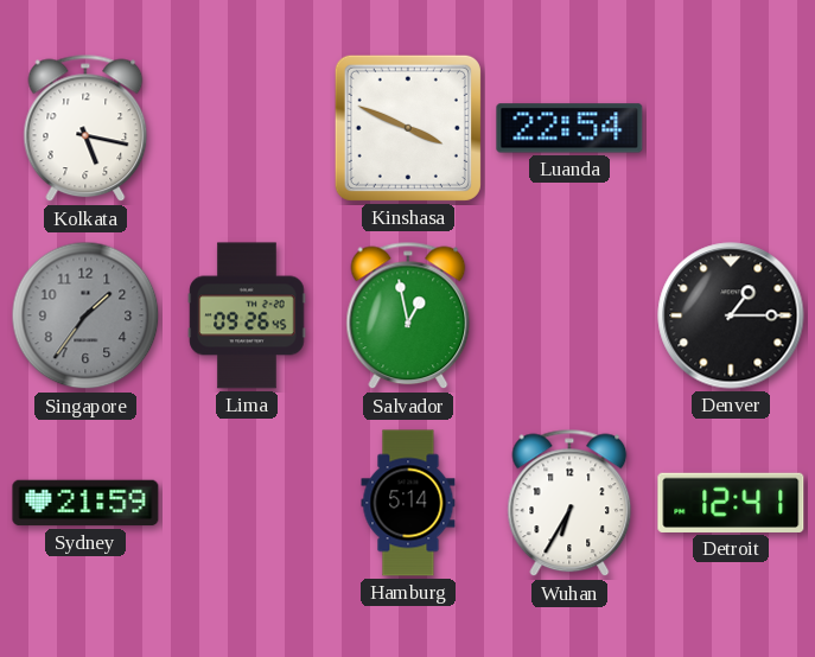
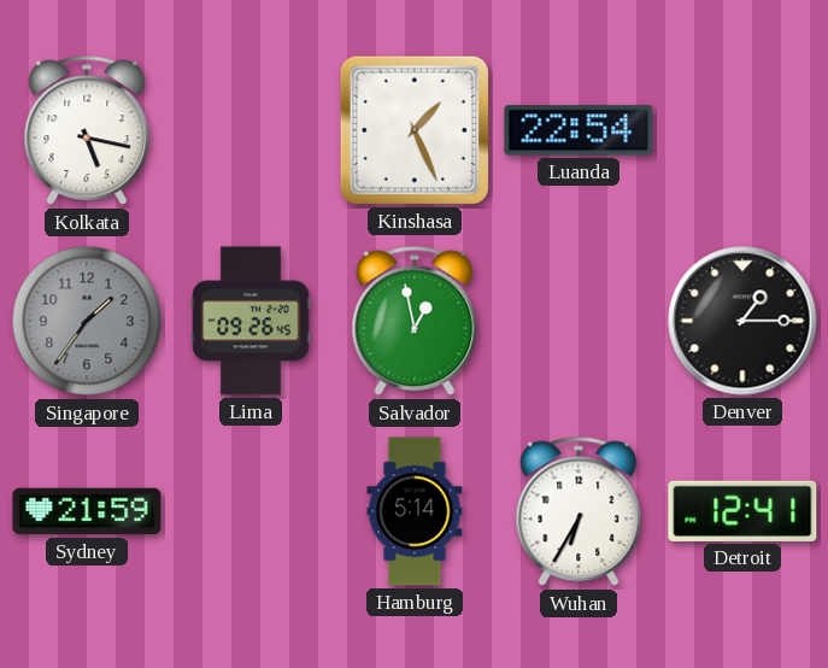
Kinshasa: 3:49 -> 1:26 (415, 130)
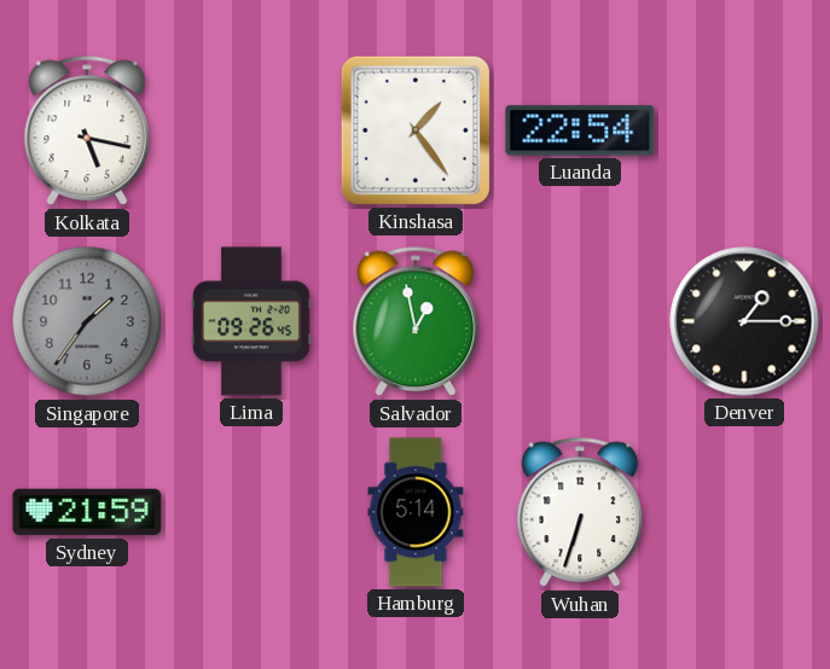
Kinshasa: 1:26 -> 1:24 (416, 130)
Wuhan: 6:35 -> 6:33 (580, 512)
Detroit: 12:41 -> none (742, 511)
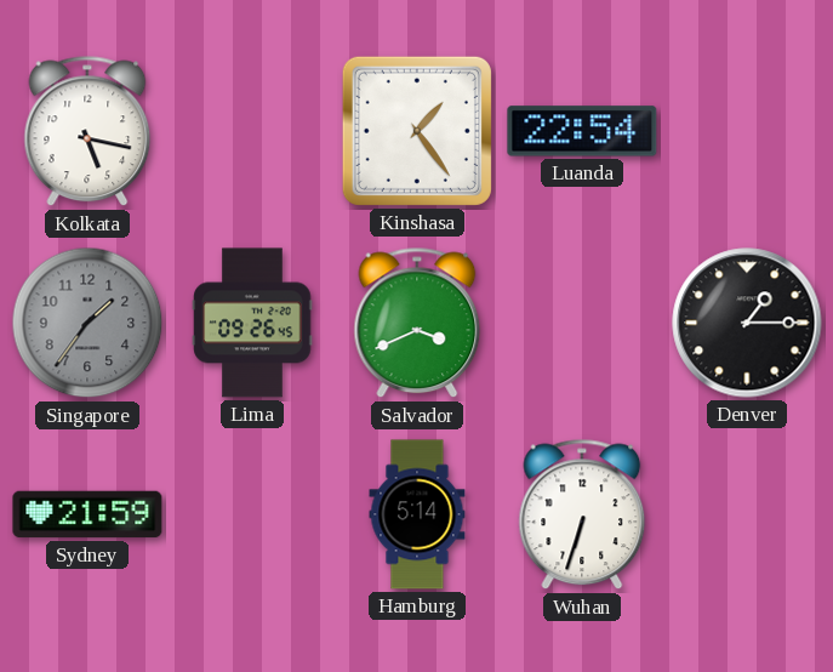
Salvador: 12:58 -> 3:41 (417, 323)
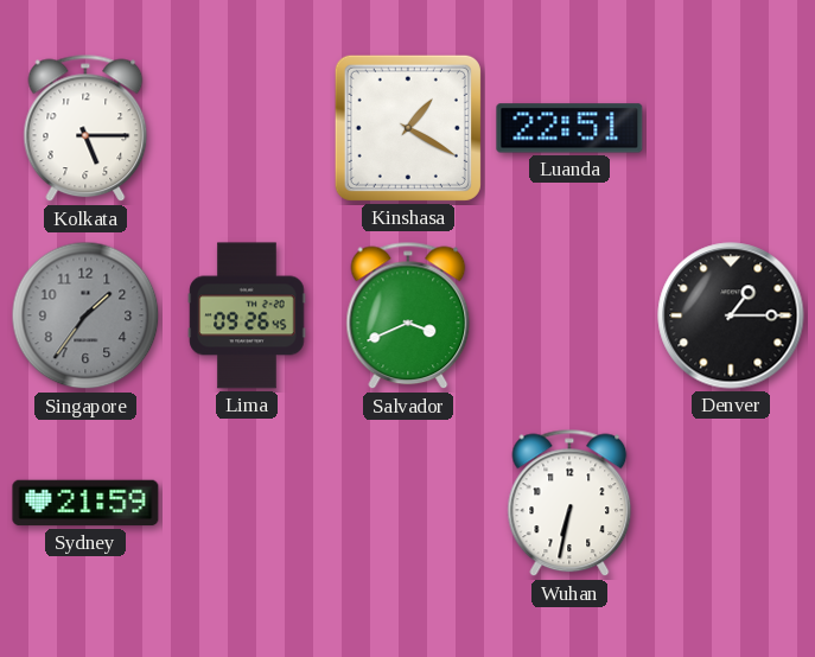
Kolkata: 5:17 -> 5:15 (85, 128)
Kinshasa: 1:24 -> 1:20 (408, 128)
Luanda: 22:54 -> 22:51 (569, 128)
Hamburg: 5:14 -> none (417, 514)
Wuhan: 6:33 -> 6:32 (569, 503)
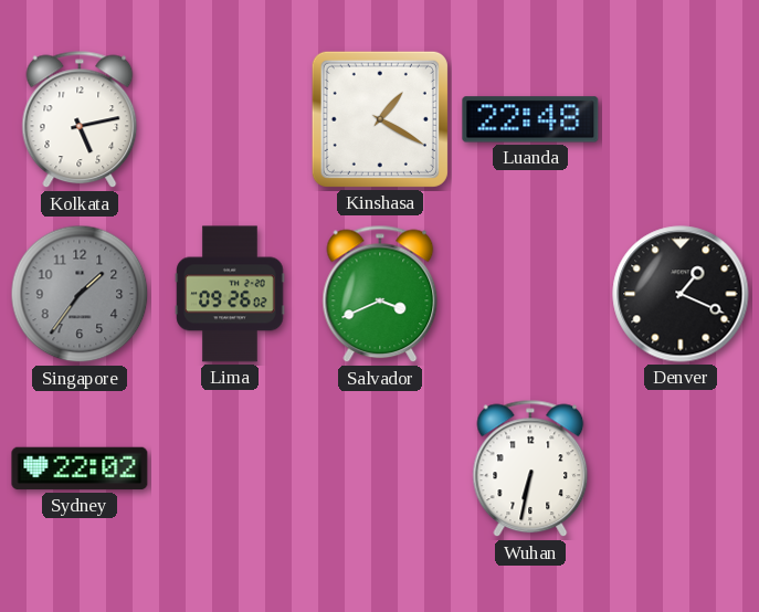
Kolkata: 5:15 -> 5:13 (80, 119)
Luanda: 22:51 -> 22:48 (530, 119)
Lima: 09:26:45 -> 09:26:02 (230, 294)
Denver: 1:15 -> 1:19 (681, 294)
Sydney: 21:59 -> 22:02 (80, 468)
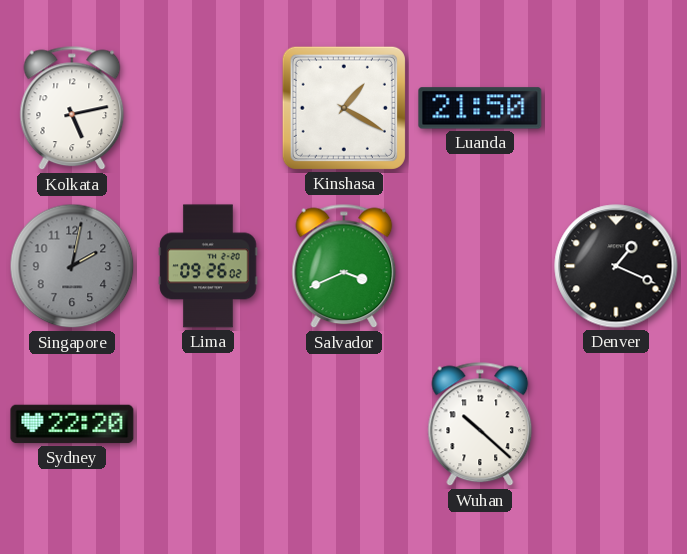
Luanda: 22:48 -> 21:50 (480, 108)
Singapore: 1:36 -> 2:02 (72, 266)
Sydney: 22:02 -> 22:20 (72, 424)
Wuhan: 6:32 -> 10:22 (480, 424)
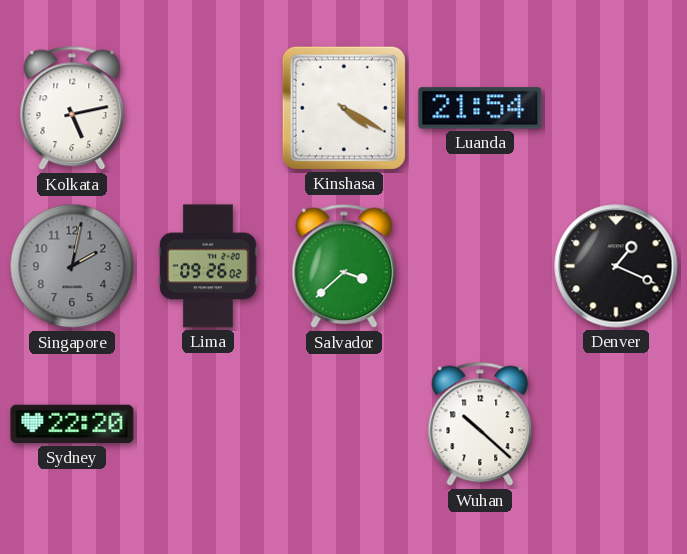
Kinshasa: 1:20 -> 4:20 (344, 108)
Luanda: 21:50 -> 21:54 (480, 108)
Salvador: 3:41 -> 3:38 (344, 266)
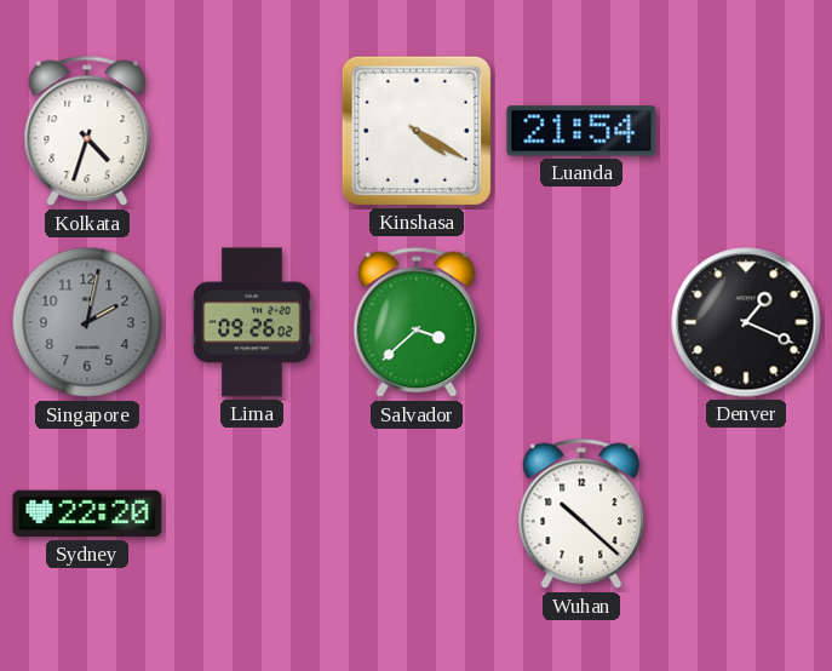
Kolkata: 5:13 -> 4:33 (87, 131)
